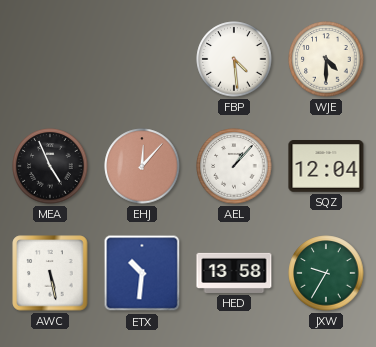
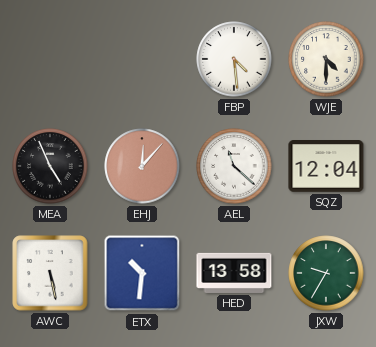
AEL: 1:07 -> 11:22 (234, 166)
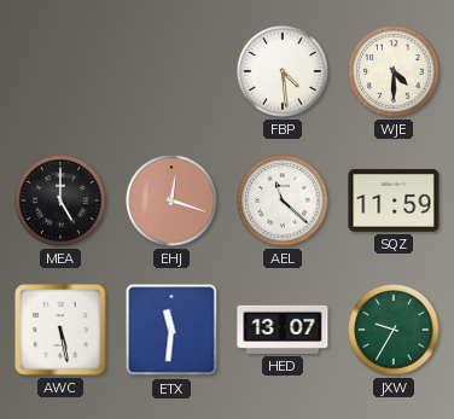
MEA: 4:56 -> 5:00 (60, 200)
EHJ: 12:07 -> 12:18 (171, 200)
SQZ: 12:04 -> 11:59 (394, 202)
ETX: 10:31 -> 11:31 (171, 330)
HED: 13:58 -> 13:07 (283, 330)
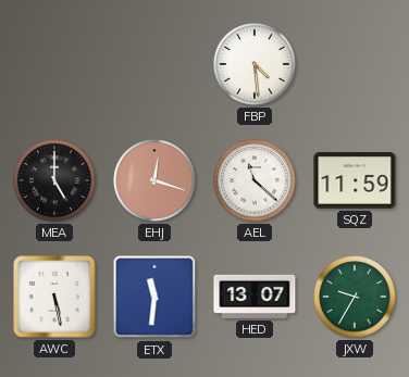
WJE: 4:30 -> none (394, 71)
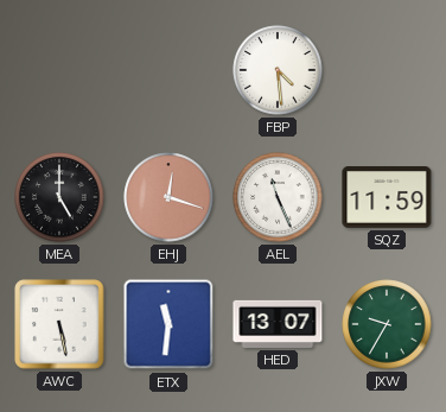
AEL: 11:22 -> 11:26 (278, 197)
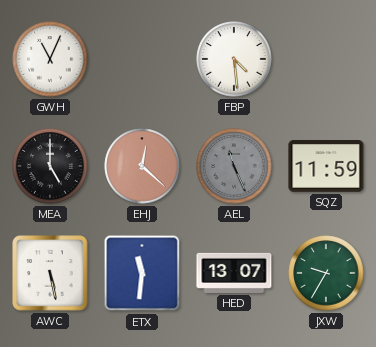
GWH: none -> 11:04 (50, 59)
EHJ: 12:18 -> 12:22 (142, 166)
AEL dial: white -> grey (234, 166)
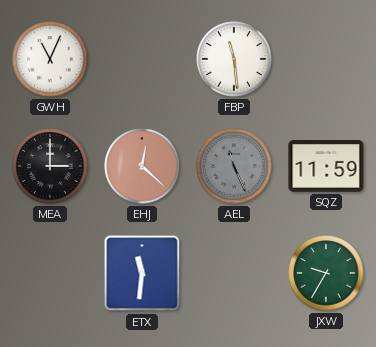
FBP: 4:29 -> 11:29 (234, 59)
MEA: 5:00 -> 3:00 (50, 166)
AWC: 5:28 -> none (50, 273)
HED: 13:07 -> none (234, 273)
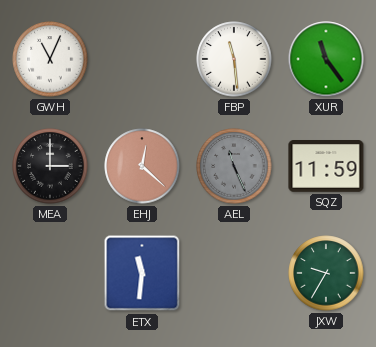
XUR: none -> 11:24 (326, 59)
